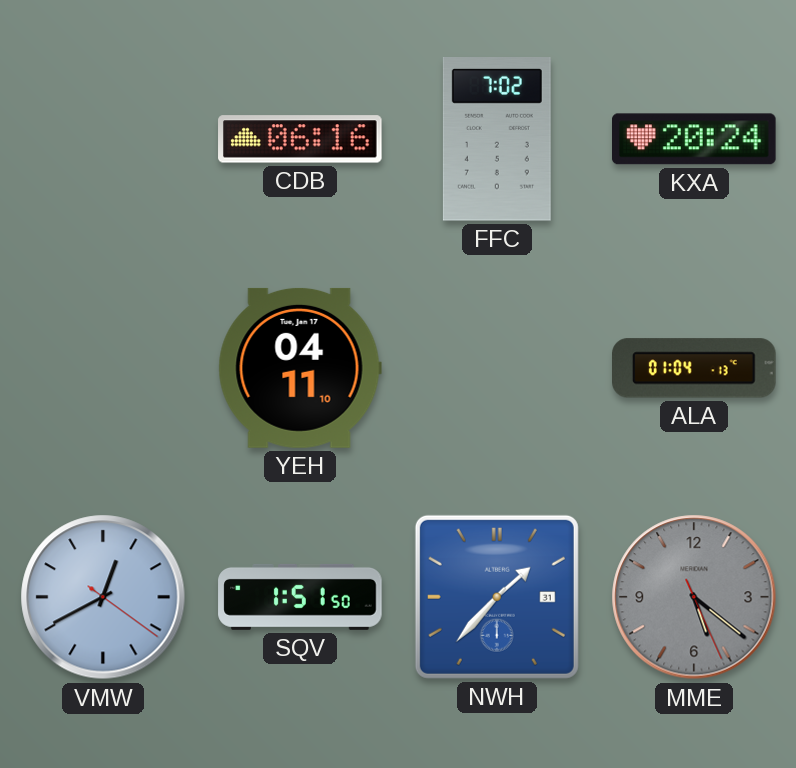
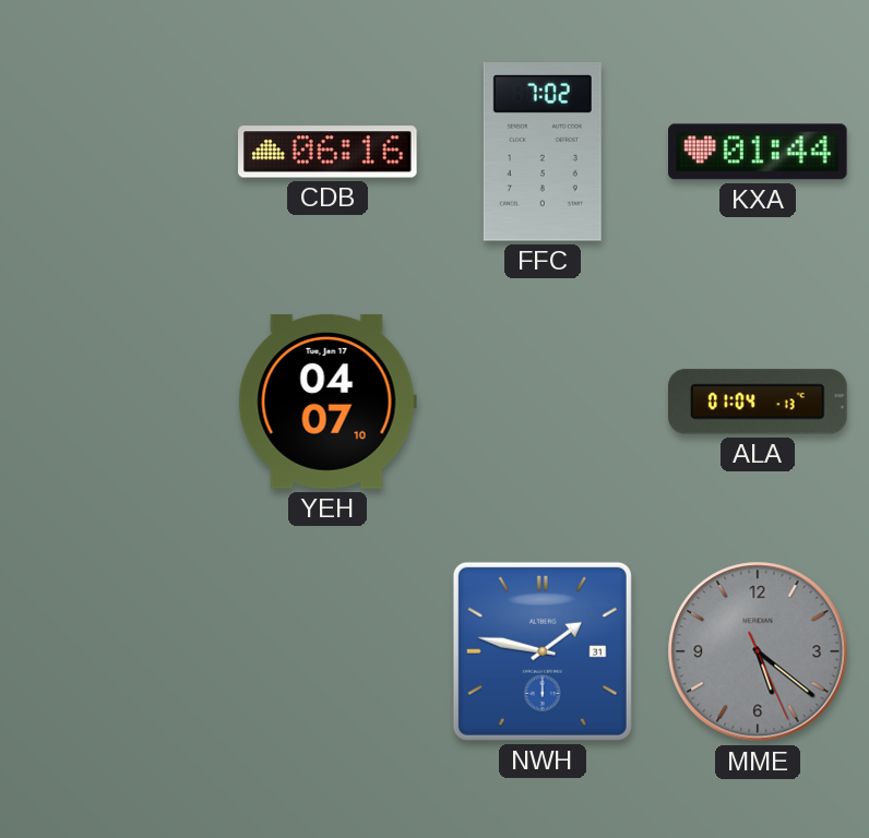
KXA: 20:24 -> 01:44 (759, 152)
YEH: 04:11 -> 04:07 (328, 402)
VMW: 12:40 -> none (103, 597)
SQV: 1:51 -> none (300, 597)
NWH: 1:37 -> 1:47 (543, 651)
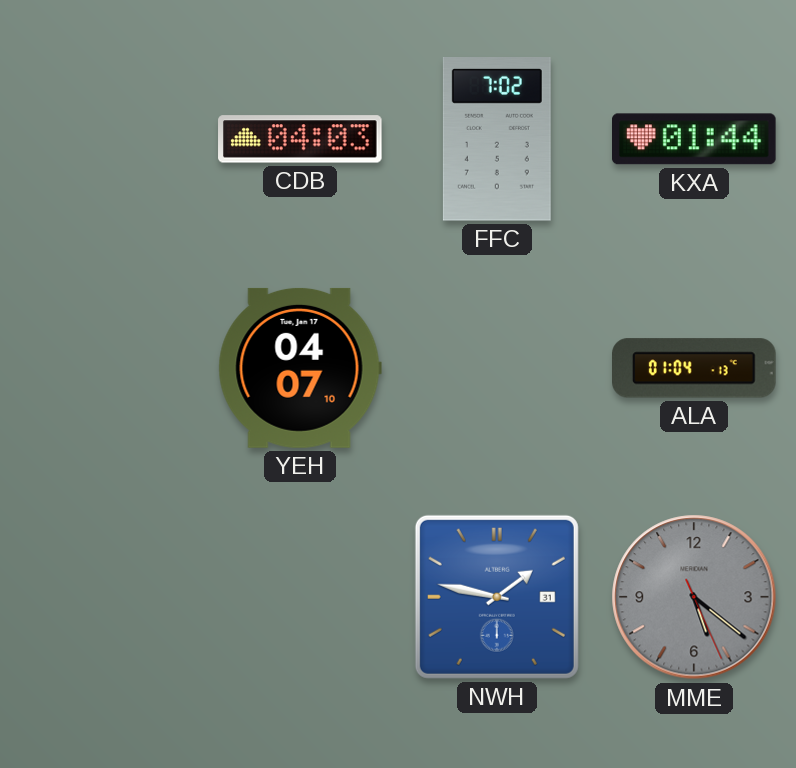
CDB: 06:16 -> 04:03 (300, 139)
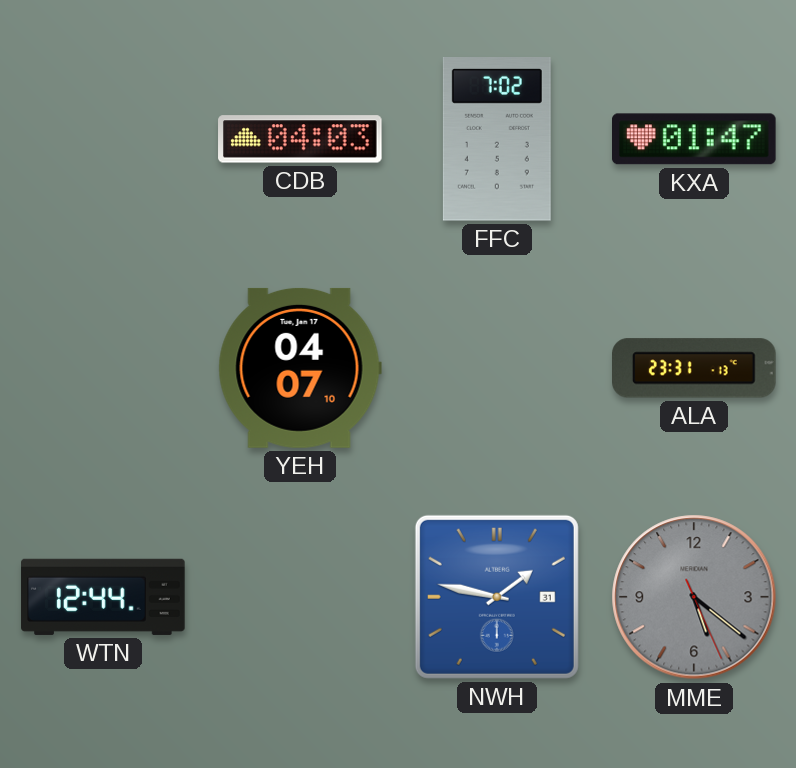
KXA: 01:44 -> 01:47 (695, 139)
ALA: 01:04 -> 23:31 (695, 368)
WTN: none -> 12:44 (103, 597)
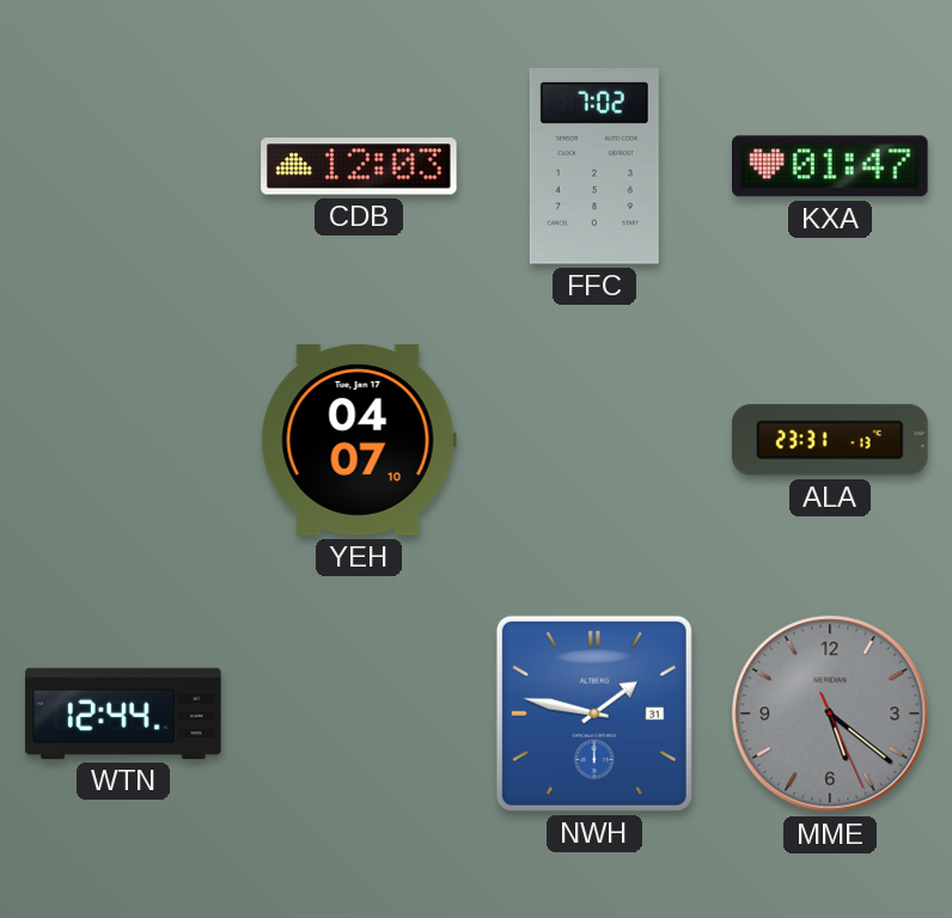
CDB: 04:03 -> 12:03 (359, 166)
